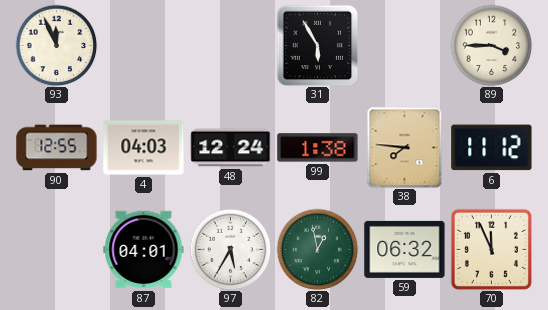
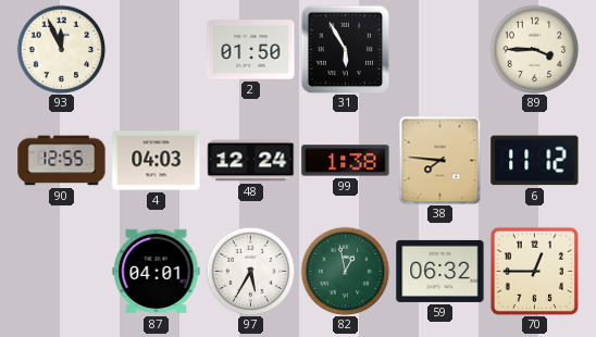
2: none -> 01:50 (251, 50)
70: 11:56 -> 12:45 (534, 271)
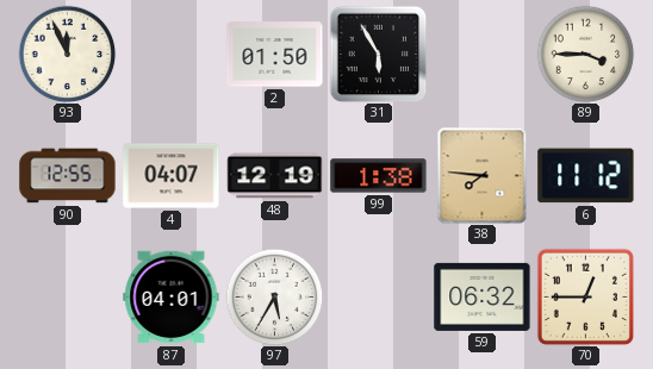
4: 04:03 -> 04:07 (172, 176)
48: 12:24 -> 12:19 (275, 176)
82: 12:58 -> none (345, 271)
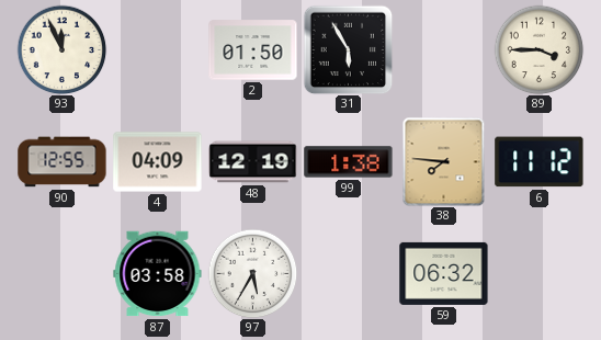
4: 04:07 -> 04:09 (158, 162)
87: 04:01 -> 03:58 (158, 274)
70: 12:45 -> none (585, 296)
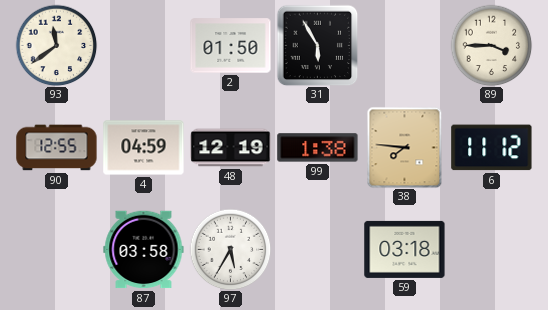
93: 11:56 -> 11:39 (56, 45)
4: 04:09 -> 04:59 (144, 148)
59: 06:32 -> 03:18 (405, 249)
